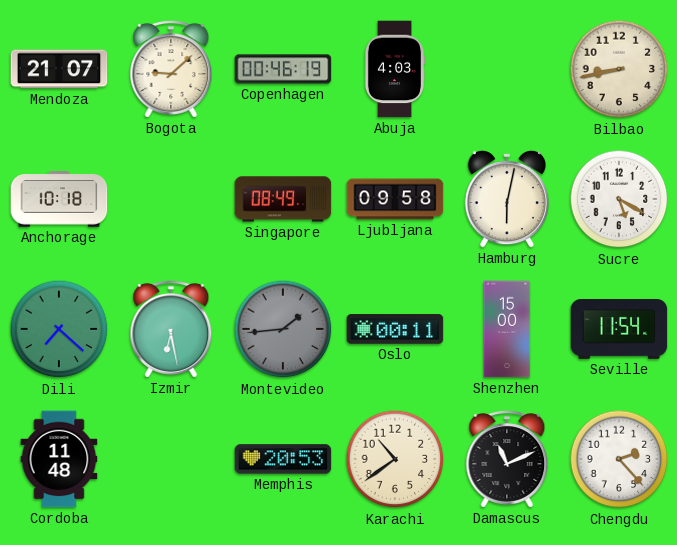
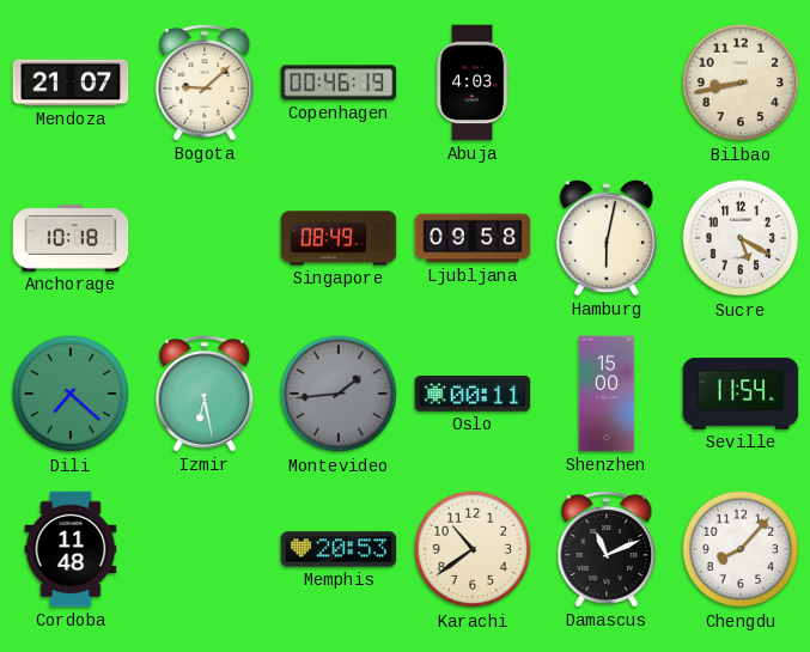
Chengdu: 2:23 -> 8:07 (741, 549)
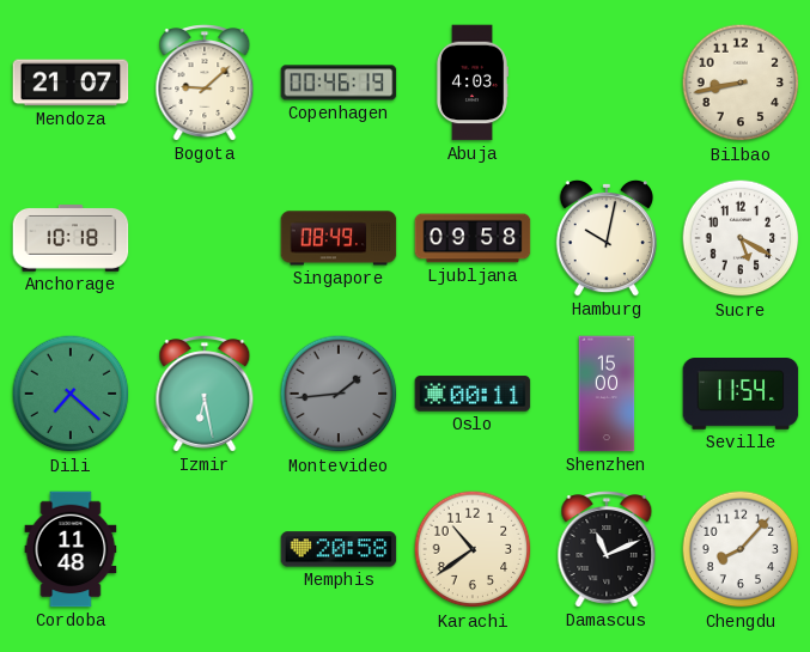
Hamburg: 6:02 -> 10:02 (607, 238)
Memphis: 20:53 -> 20:58 (339, 549)
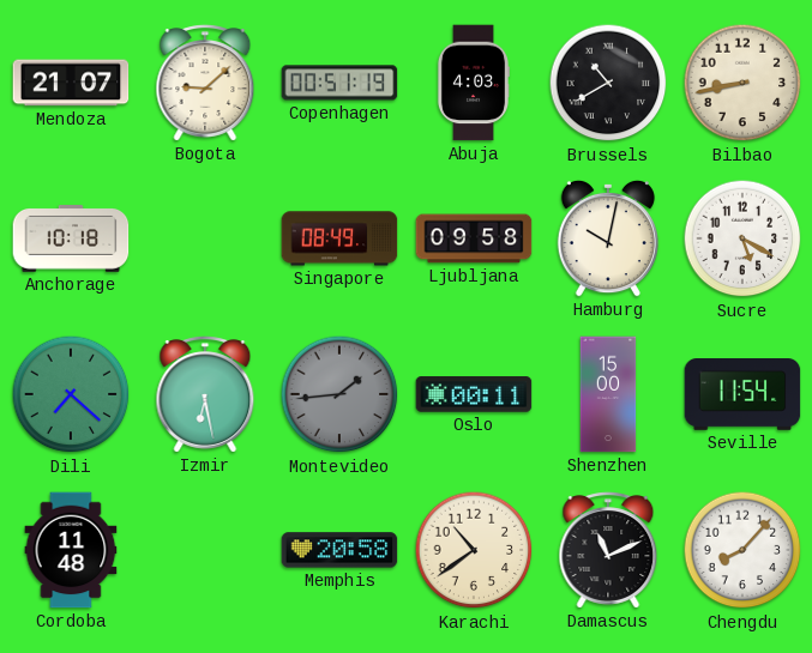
Copenhagen: 00:46 -> 00:51 (339, 83)
Brussels: none -> 10:40 (608, 83)
